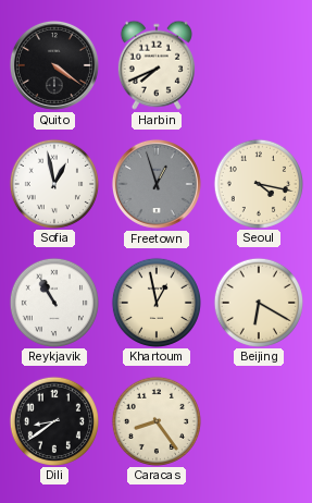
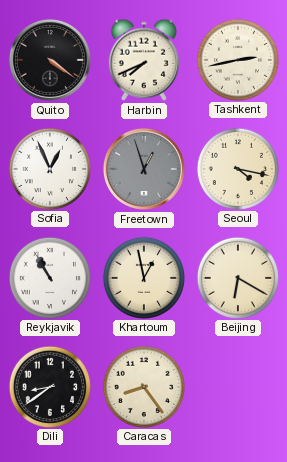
Tashkent: none -> 2:43 (237, 59)
Sofia: 12:58 -> 12:56 (49, 168)
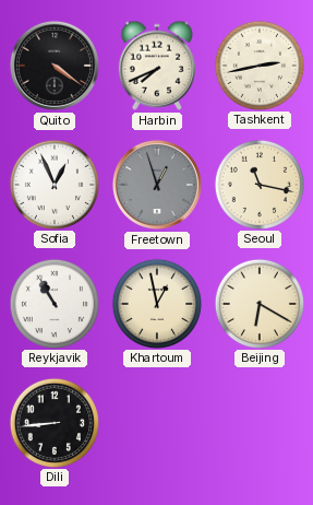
Seoul: 4:17 -> 11:17 (258, 184)
Dili: 8:39 -> 8:44 (53, 422)
Caracas: 8:24 -> none (143, 386)
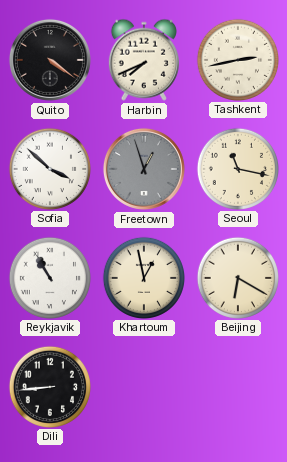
Sofia: 12:56 -> 3:52 (49, 168)
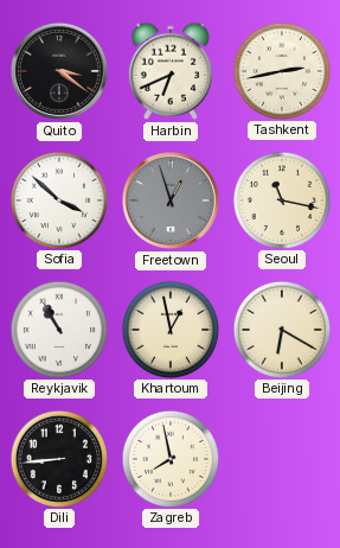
Quito: 4:21 -> 3:21 (59, 71)
Harbin: 7:41 -> 6:41 (171, 71)
Zagreb: none -> 7:58 (169, 458)
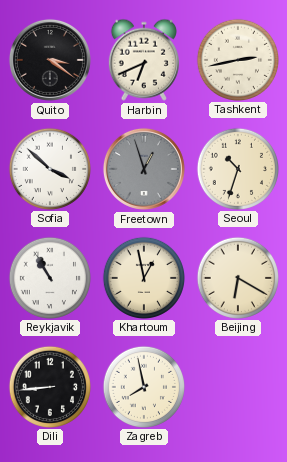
Seoul: 11:17 -> 10:33 (237, 168)
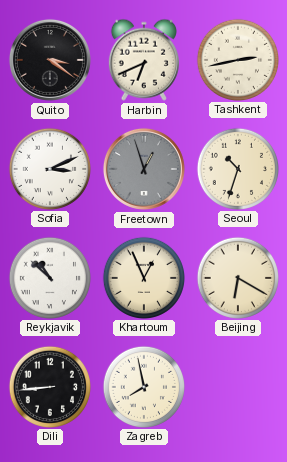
Sofia: 3:52 -> 3:11 (49, 168)
Reykjavik: 10:55 -> 10:52 (49, 277)
Khartoum: 12:58 -> 12:56 (143, 277)
